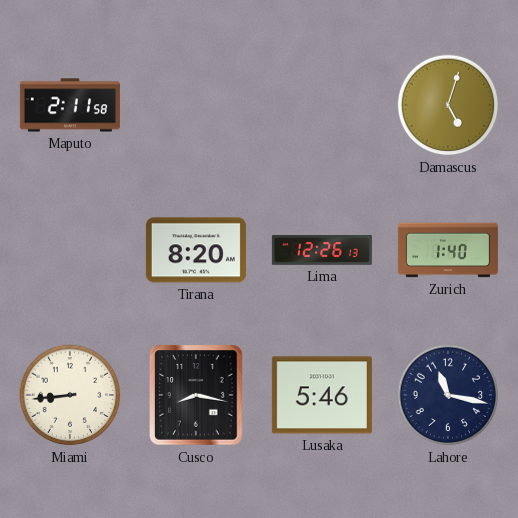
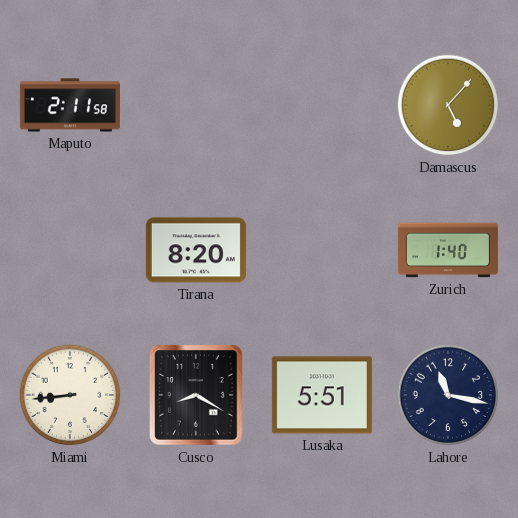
Damascus: 5:03 -> 5:07 (448, 105)
Lima: 12:26 -> none (322, 251)
Cusco: 8:17 -> 8:20 (196, 395)
Lusaka: 5:46 -> 5:51 (322, 395)
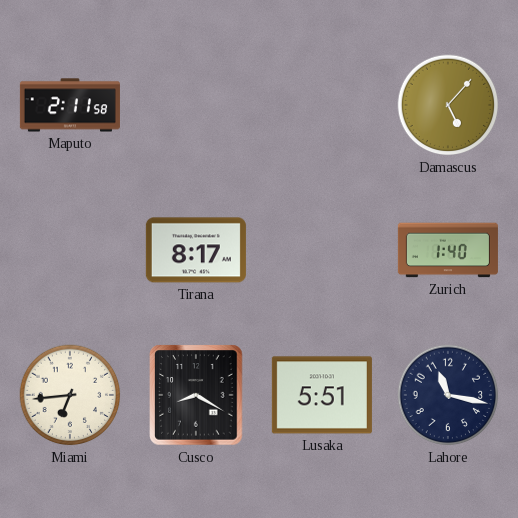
Tirana: 8:20 -> 8:17 (196, 250)
Miami: 8:44 -> 6:44 (70, 395)
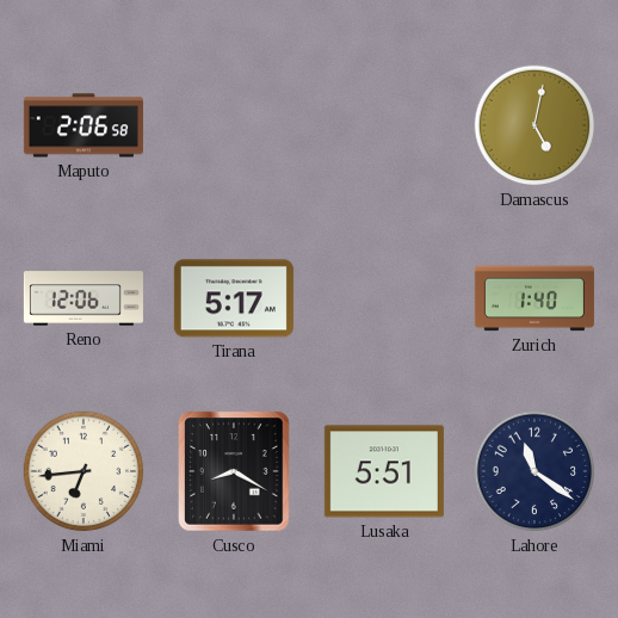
Maputo: 2:11 -> 2:06 (84, 125)
Damascus: 5:07 -> 5:02 (534, 125)
Reno: none -> 12:06 (84, 298)
Tirana: 8:17 -> 5:17 (234, 298)
Lahore: 11:17 -> 11:21 (534, 471)
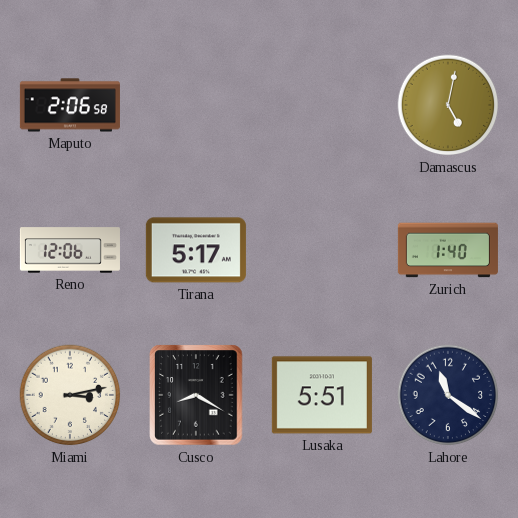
Miami: 6:44 -> 3:13 (70, 395)
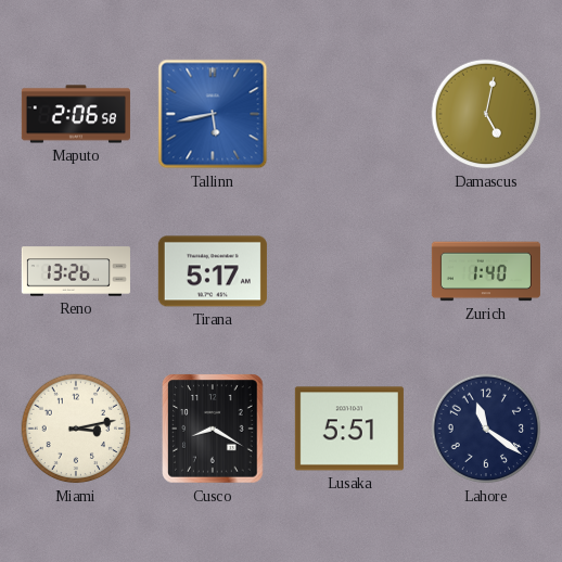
Tallinn: none -> 5:43 (213, 114)
Reno: 12:06 -> 13:26 (76, 271)
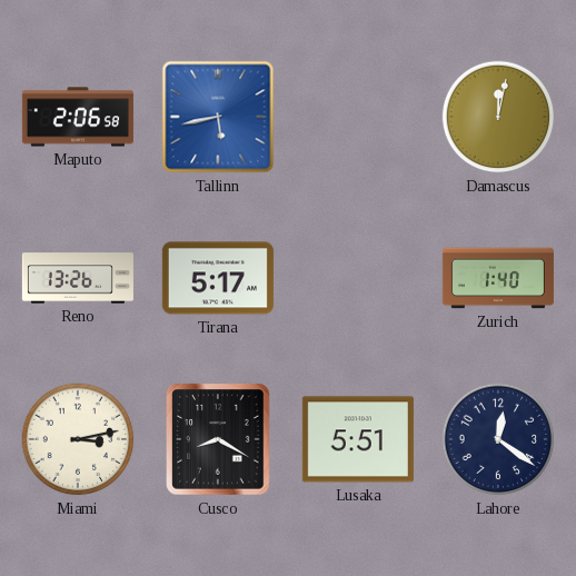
Damascus: 5:02 -> 12:02 (498, 117)
Lahore: 11:21 -> 12:21 (498, 439)
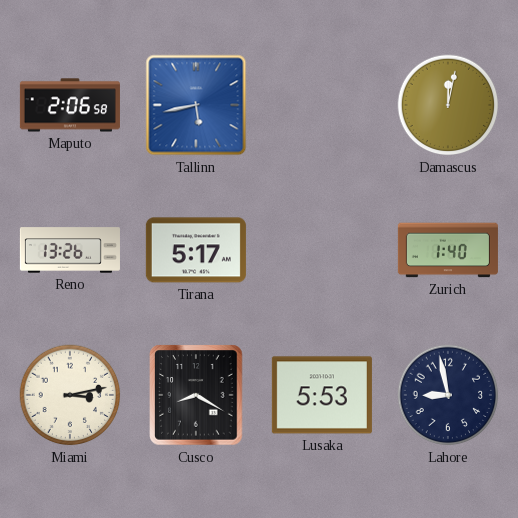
Lusaka: 5:51 -> 5:53 (322, 395)
Lahore: 12:21 -> 8:58 (448, 395)
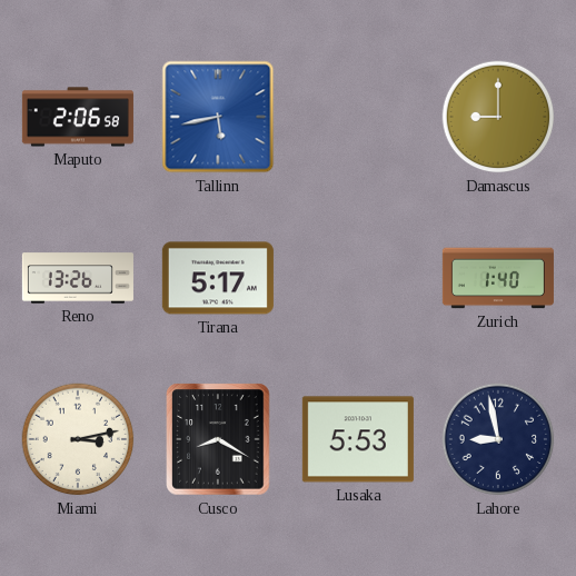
Damascus: 12:02 -> 9:00 (498, 117)
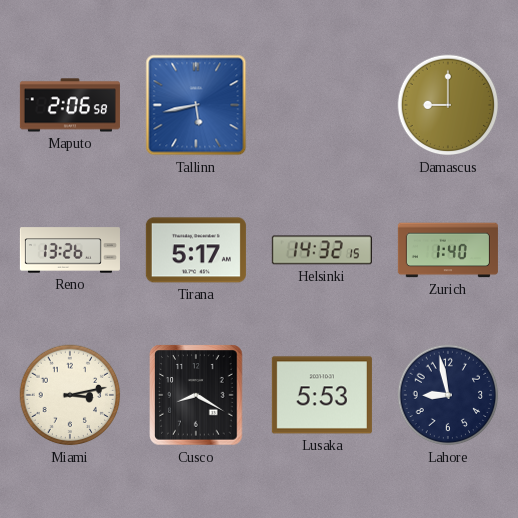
Helsinki: none -> 14:32 (322, 250)
